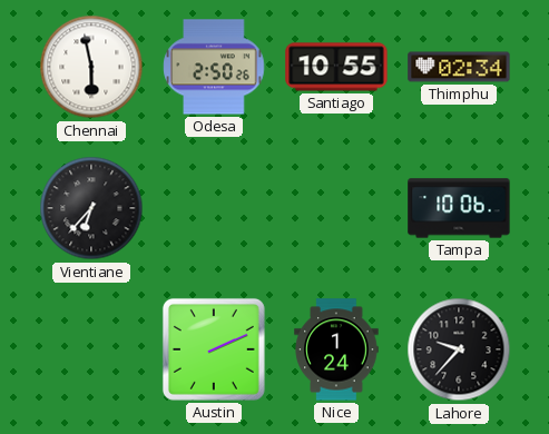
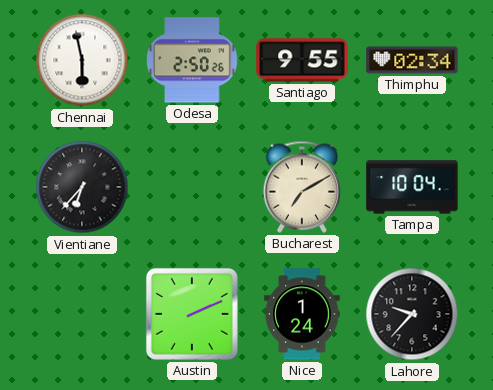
Santiago: 10:55 -> 9:55 (302, 60)
Bucharest: none -> 7:10 (302, 187)
Tampa: 10:06 -> 10:04 (412, 187)
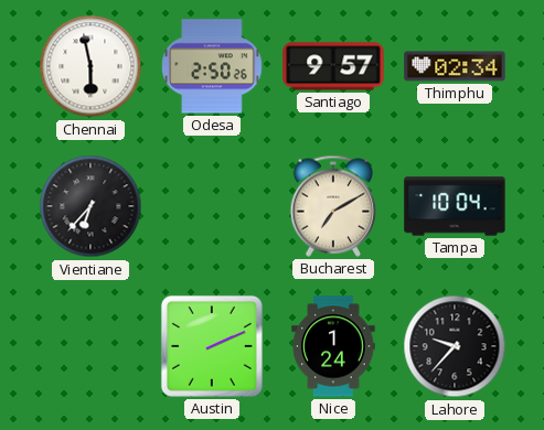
Santiago: 9:55 -> 9:57 (333, 66)
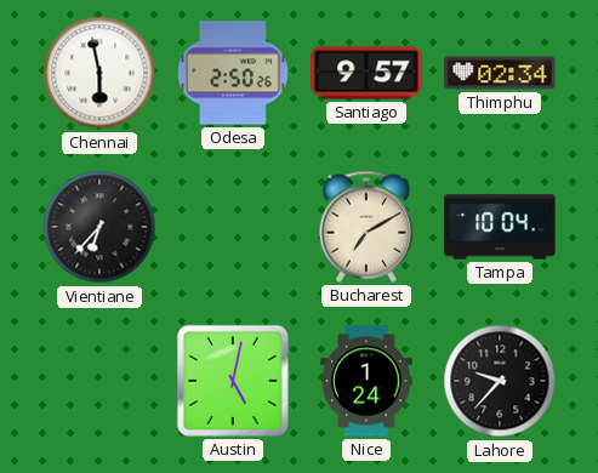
Austin: 2:11 -> 5:02 (233, 381)
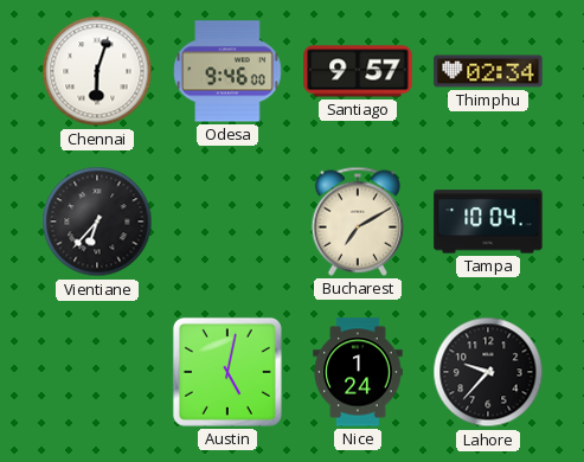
Chennai: 5:58 -> 6:03 (97, 71)
Odesa: 2:50 -> 9:46 (227, 71)
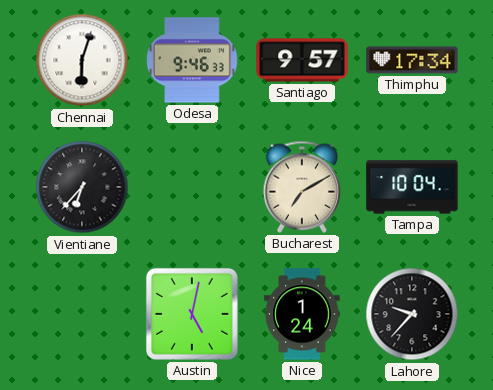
Odesa: 9:46:00 -> 9:46:33 (192, 60)
Thimphu: 02:34 -> 17:34 (412, 60)
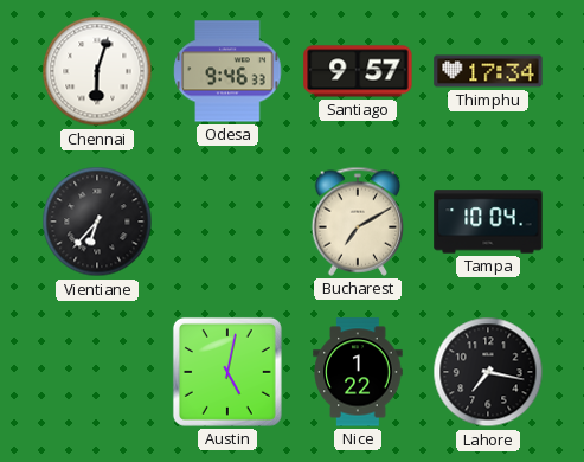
Nice: 1:24 -> 1:22 (358, 372)
Lahore: 9:37 -> 7:17 (488, 372)
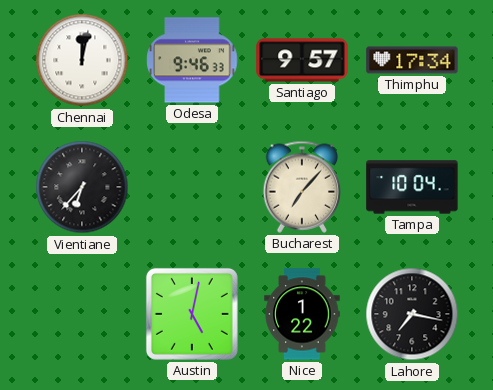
Chennai: 6:03 -> 12:02 (82, 60)
Bucharest: 7:10 -> 7:07 (302, 187)
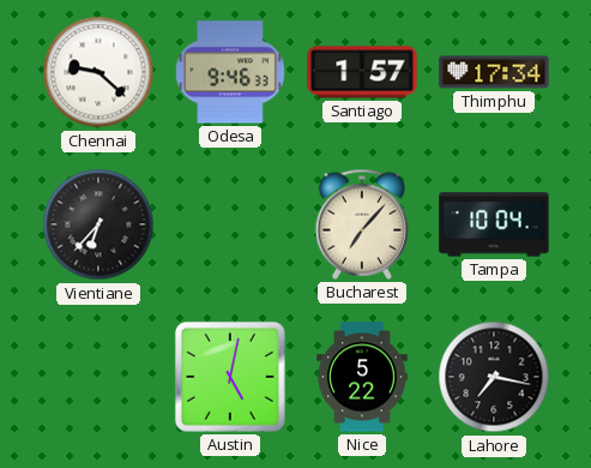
Chennai: 12:02 -> 9:22 (98, 72)
Santiago: 9:57 -> 1:57 (362, 72)
Nice: 1:22 -> 5:22 (362, 377)
